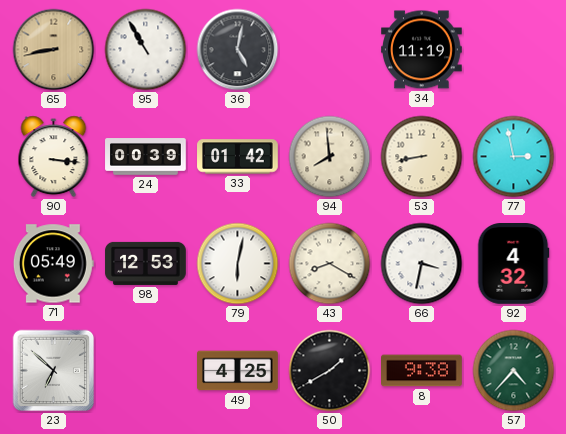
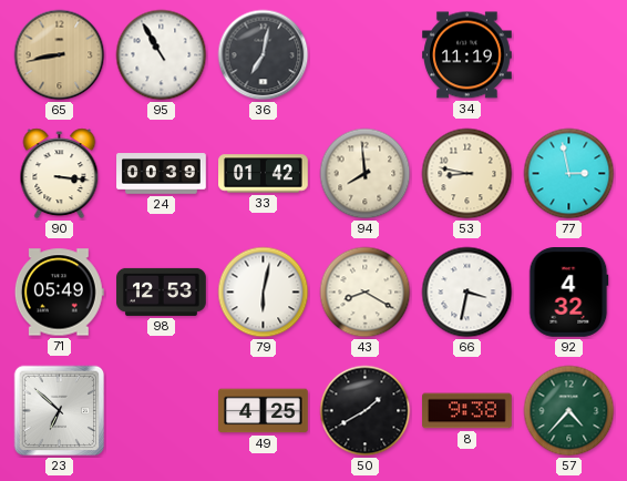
36: 5:02 -> 7:02 (264, 55)
53: 8:43 -> 8:47 (467, 174)
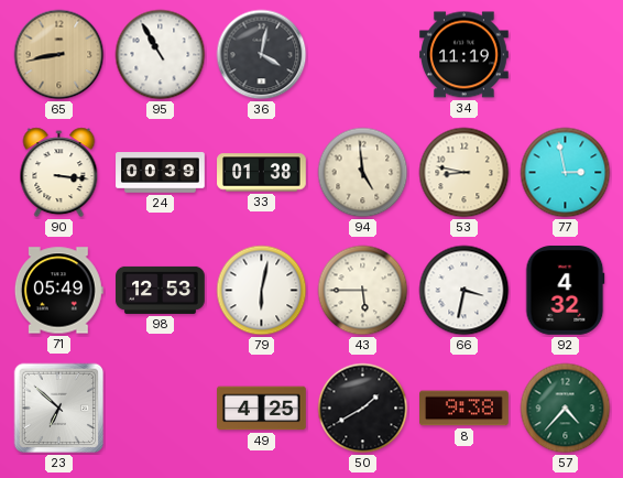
36: 7:02 -> 4:02 (262, 55)
33: 01:42 -> 01:38 (262, 173)
94: 7:59 -> 4:59 (363, 173)
43: 8:20 -> 5:45 (363, 291)
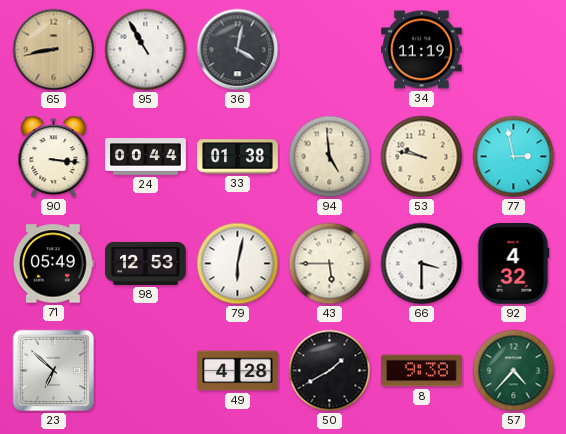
24: 00:39 -> 00:44 (146, 157)
53: 8:47 -> 9:47 (422, 157)
66: 3:32 -> 3:30 (422, 264)
49: 4:25 -> 4:28 (238, 371)
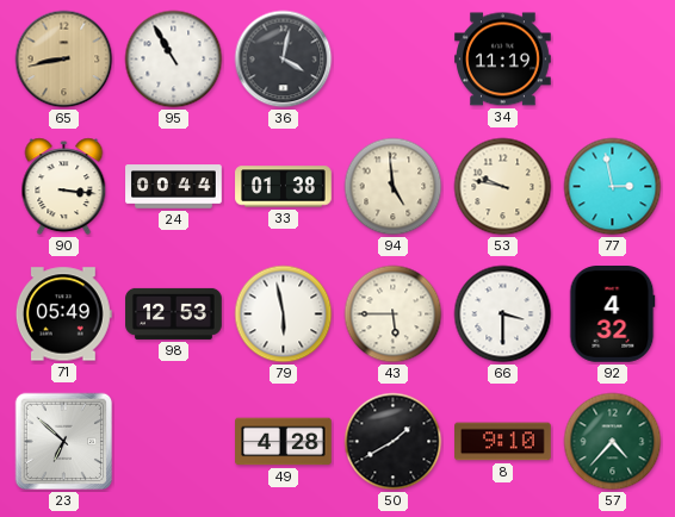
79: 6:02 -> 5:58 (284, 314)
8: 9:38 -> 9:10 (503, 442)
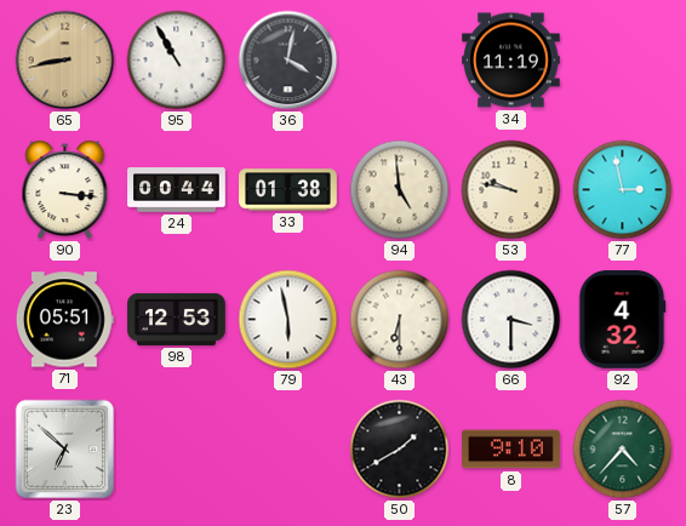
71: 05:49 -> 05:51 (64, 320)
43: 5:45 -> 6:30 (400, 320)
49: 4:28 -> none (284, 442)
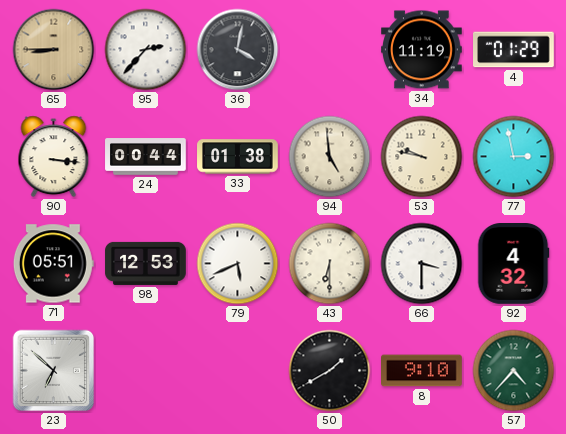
65: 8:43 -> 8:45 (54, 50)
95: 10:55 -> 2:37 (146, 50)
4: none -> 01:29 (514, 50)
79: 5:58 -> 5:41 (238, 264)
